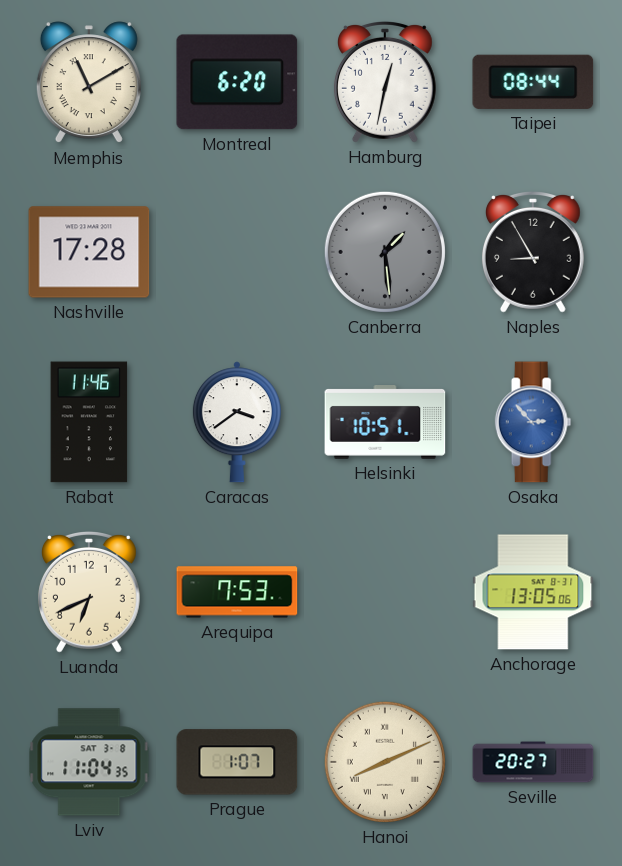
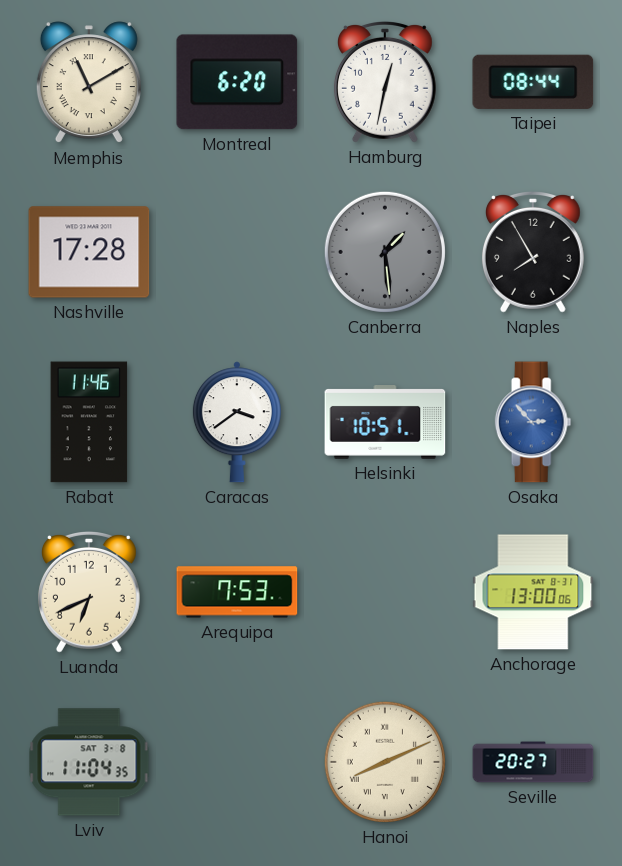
Naples: 8:55 -> 7:55 (533, 253)
Anchorage: 13:05 -> 13:00 (533, 592)
Prague: 1:07 -> none (237, 762)
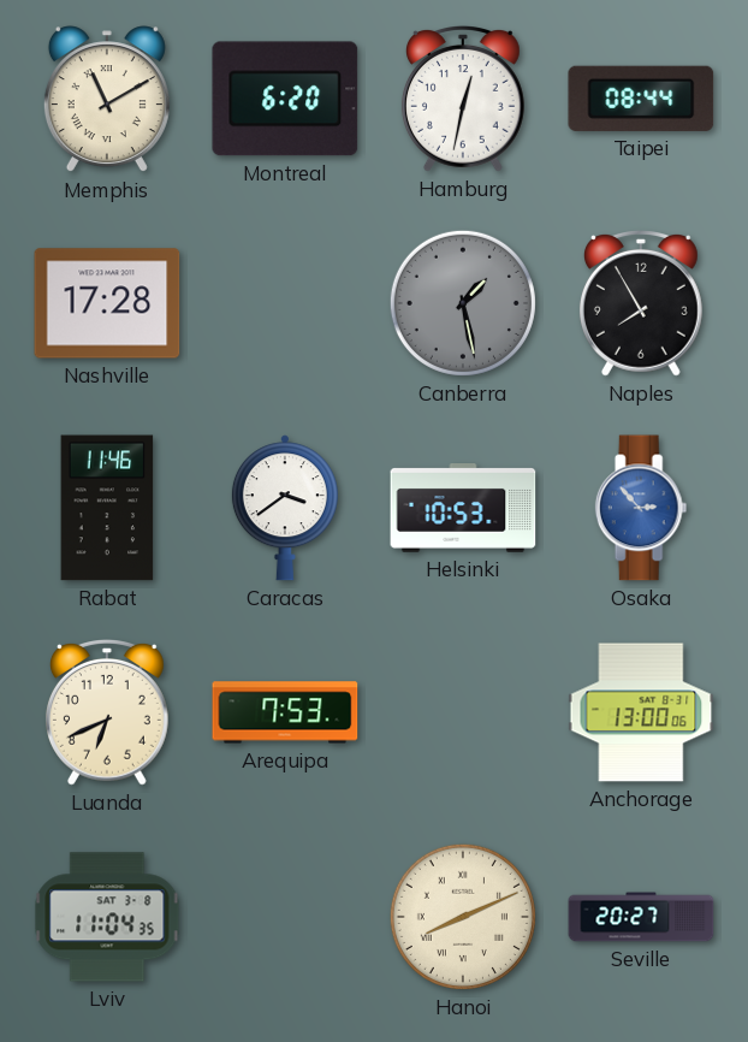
Canberra: 1:29 -> 1:28 (463, 303)
Helsinki: 10:51 -> 10:53 (463, 509)
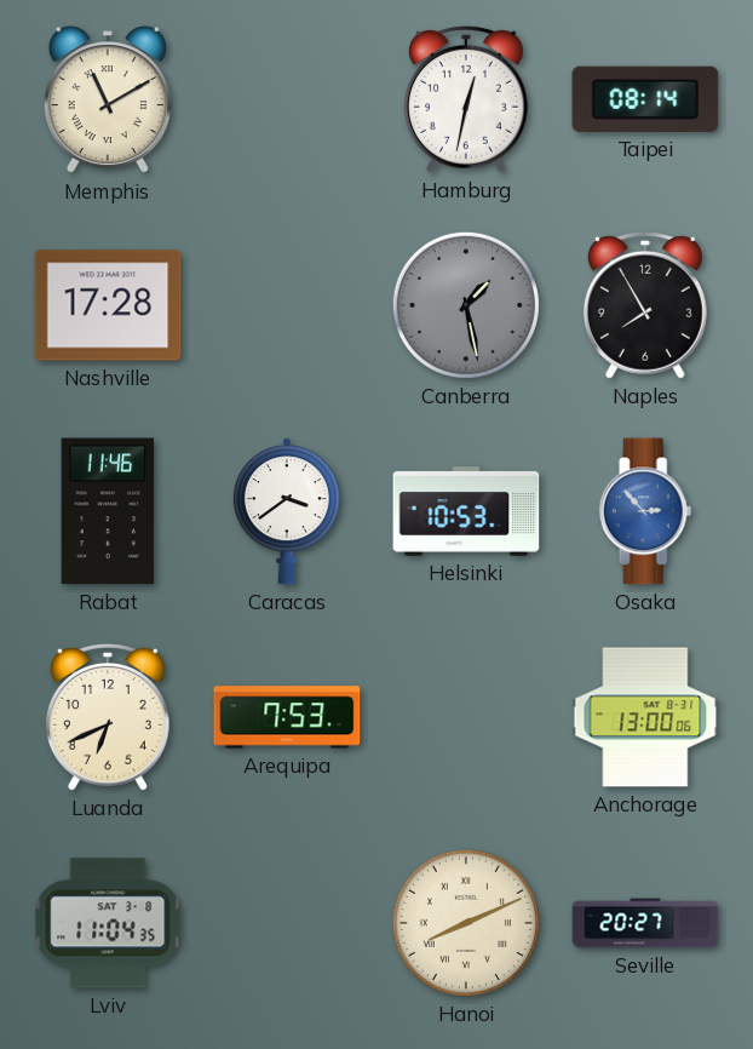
Montreal: 6:20 -> none (285, 99)
Taipei: 08:44 -> 08:14 (645, 99)
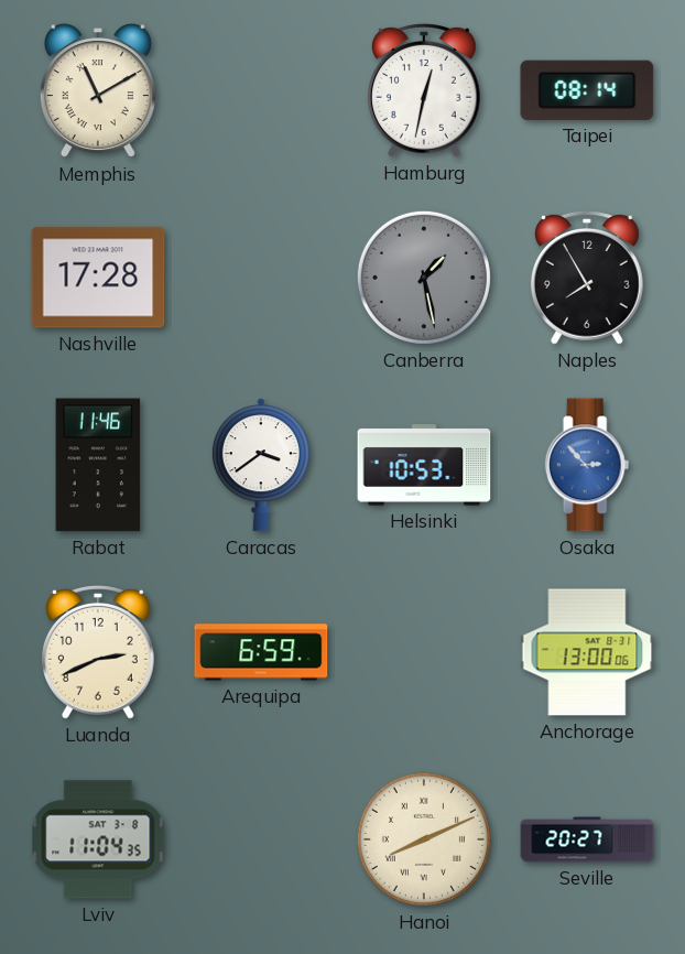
Luanda: 6:41 -> 2:41 (98, 653)
Arequipa: 7:53 -> 6:59 (261, 652)
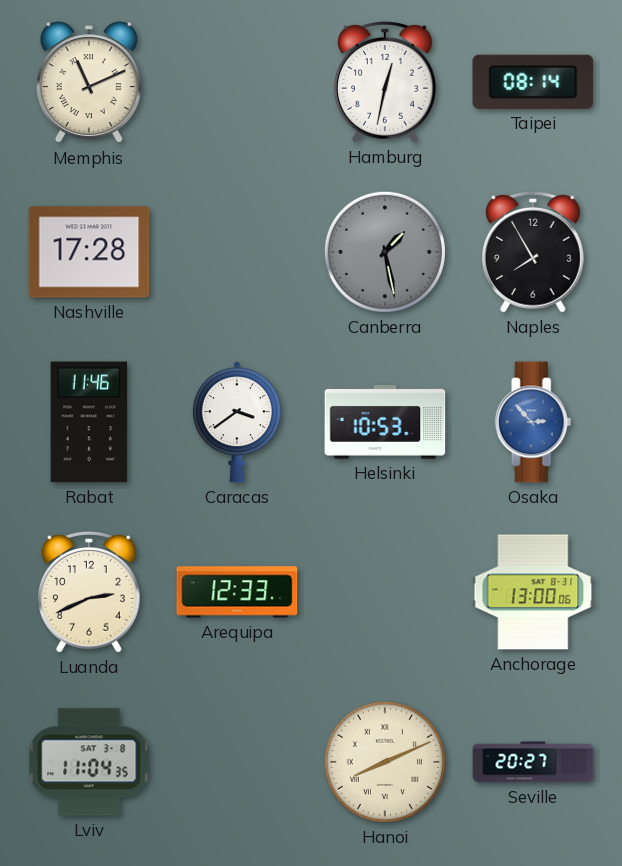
Memphis: 11:10 -> 11:11 (89, 83)
Arequipa: 6:59 -> 12:33 (237, 592)
